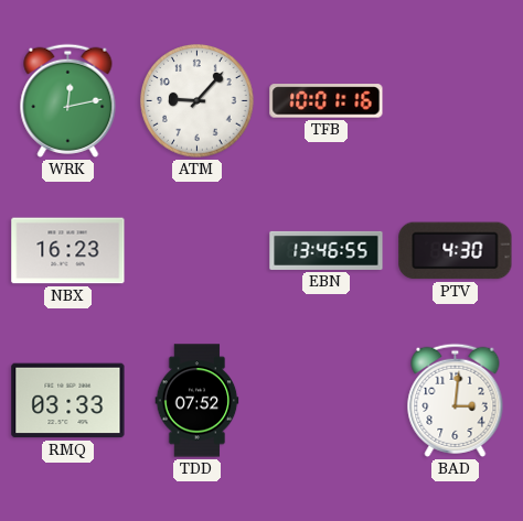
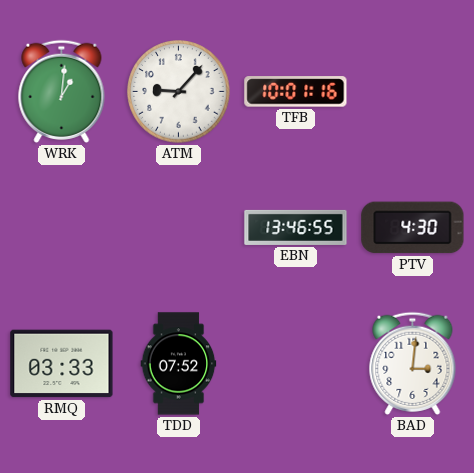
WRK: 12:13 -> 1:01 (62, 91)
NBX: 16:23 -> none (68, 251)
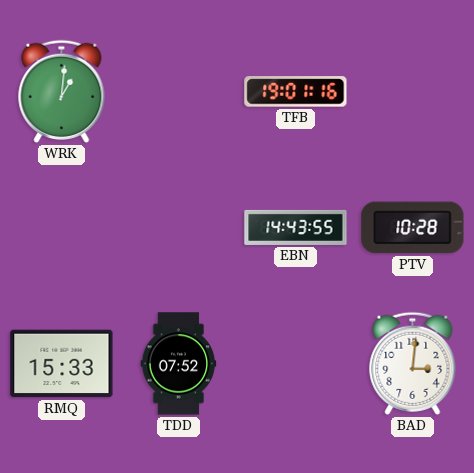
ATM: 9:07 -> none (179, 92)
TFB: 10:01 -> 19:01 (296, 92)
EBN: 13:46 -> 14:43 (296, 227)
PTV: 4:30 -> 10:28 (413, 228)
RMQ: 03:33 -> 15:33 (62, 364)
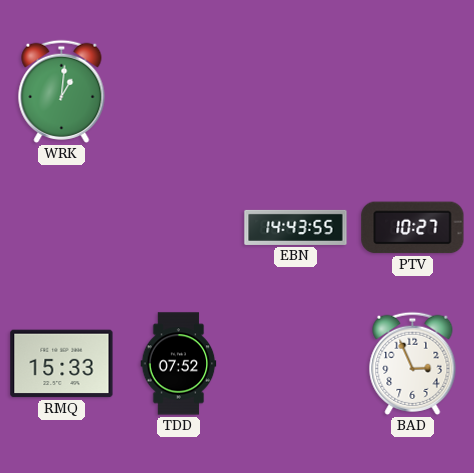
TFB: 19:01 -> none (296, 92)
PTV: 10:28 -> 10:27 (413, 228)
BAD: 3:01 -> 2:56 (413, 363)
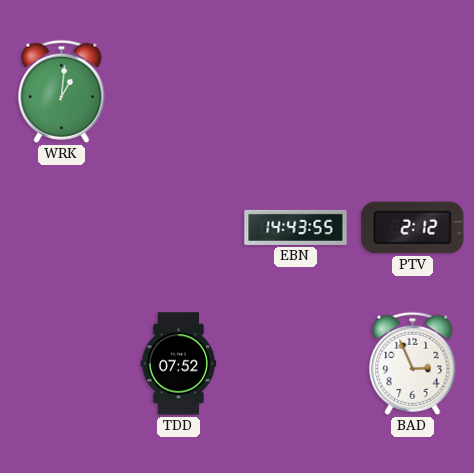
PTV: 10:27 -> 2:12 (413, 228)
RMQ: 15:33 -> none (62, 364)
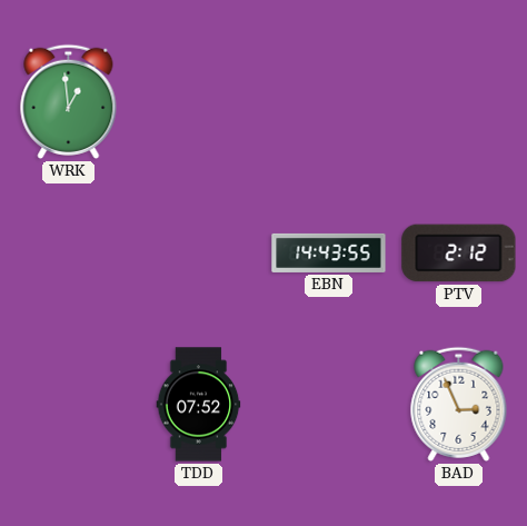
WRK: 1:01 -> 12:59 (69, 101)
